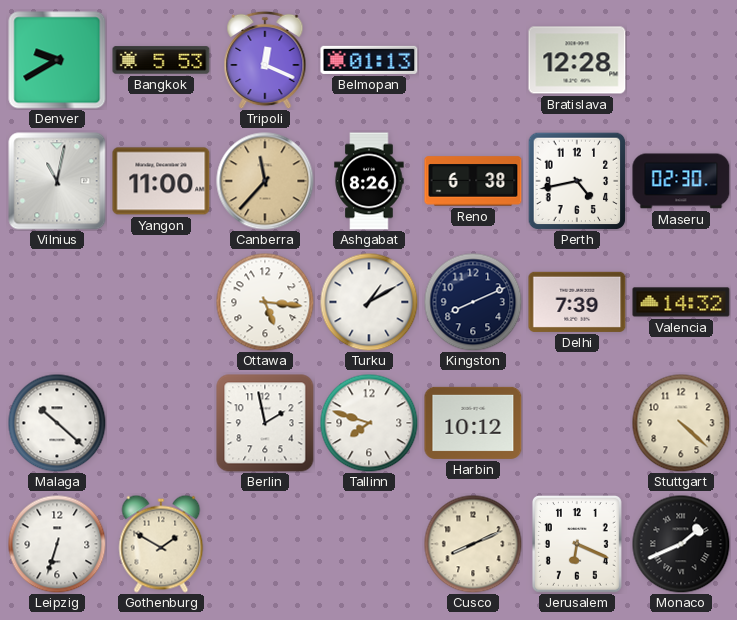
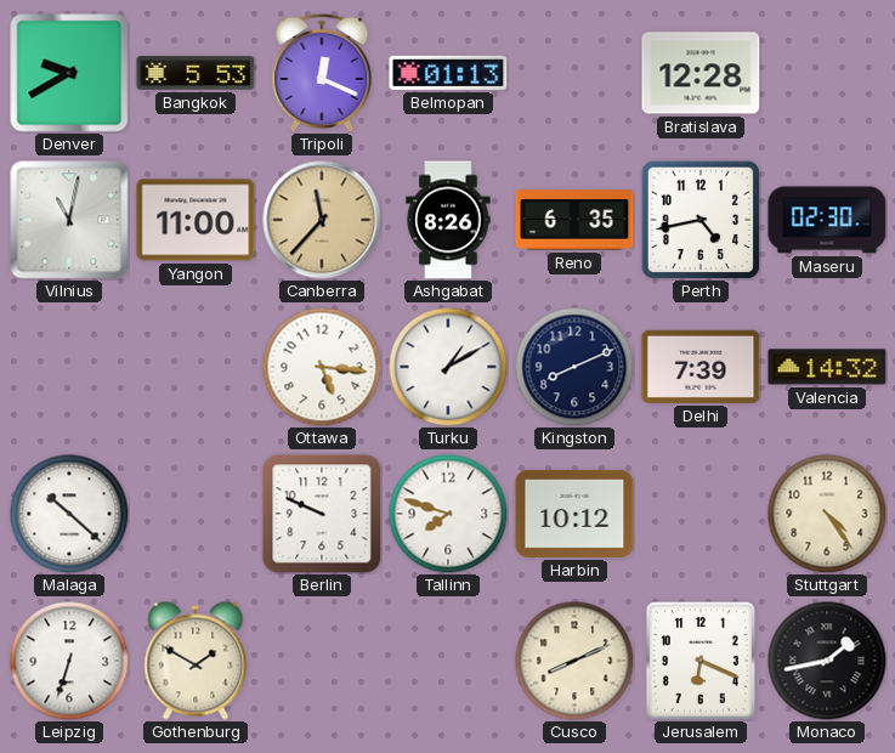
Reno: 6:38 -> 6:35 (574, 220)
Berlin: 1:58 -> 9:49 (322, 514)
Stuttgart: 4:22 -> 4:24 (827, 514)
Monaco: 1:41 -> 1:43 (827, 661)
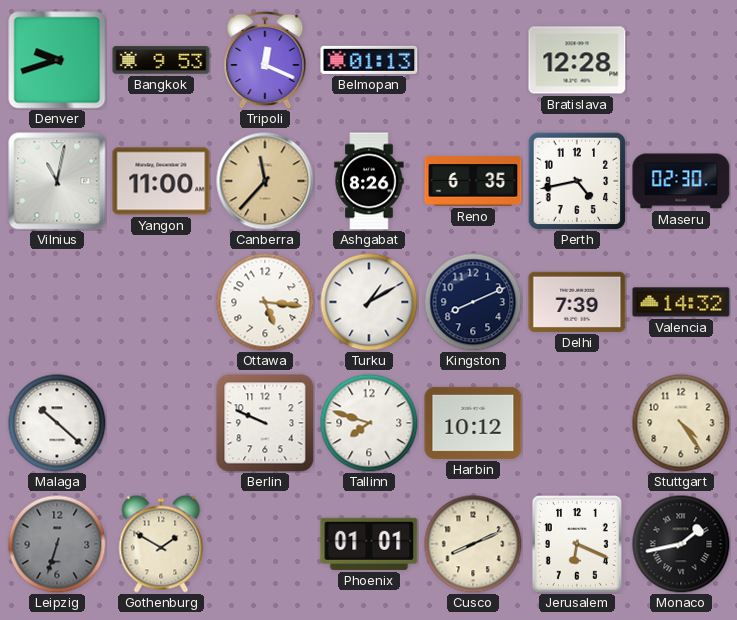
Denver: 9:40 -> 9:42 (57, 60)
Bangkok: 5:53 -> 9:53 (161, 60)
Leipzig dial: white -> grey (57, 544)
Phoenix: none -> 01:01 (369, 544)
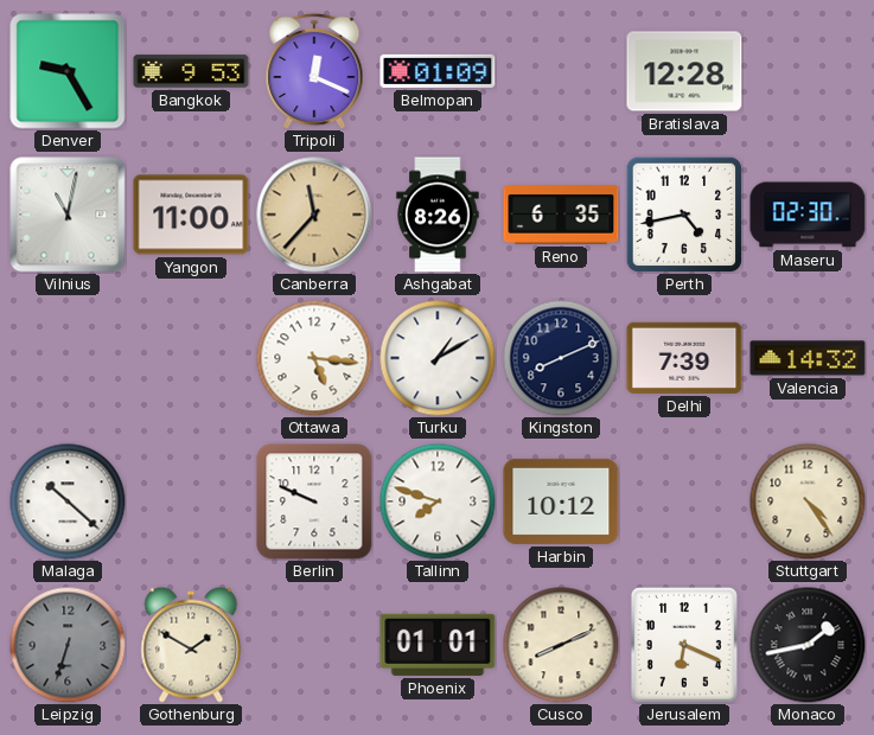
Denver: 9:42 -> 9:25 (68, 71)
Belmopan: 01:13 -> 01:09 (438, 71)
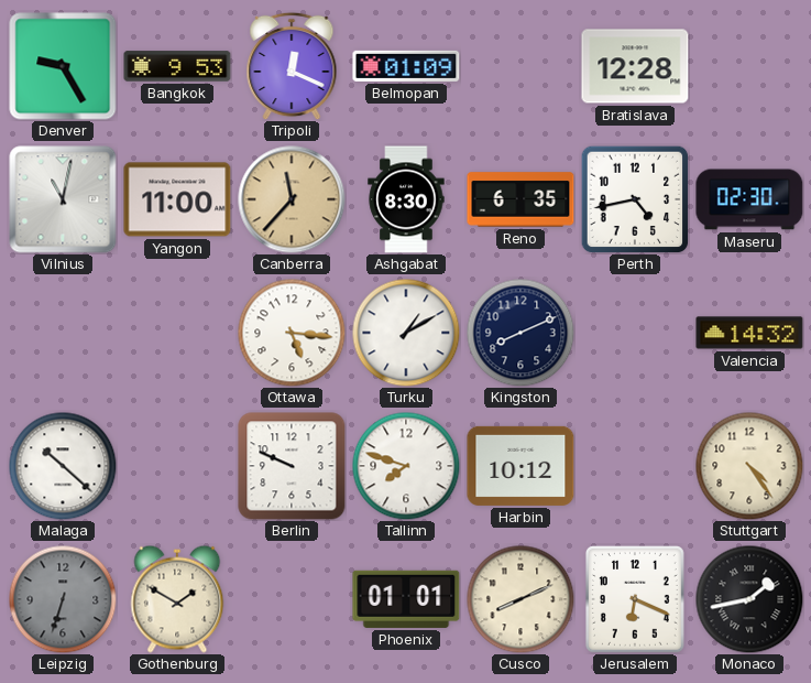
Ashgabat: 8:26 -> 8:30 (406, 199)
Delhi: 7:39 -> none (684, 358)
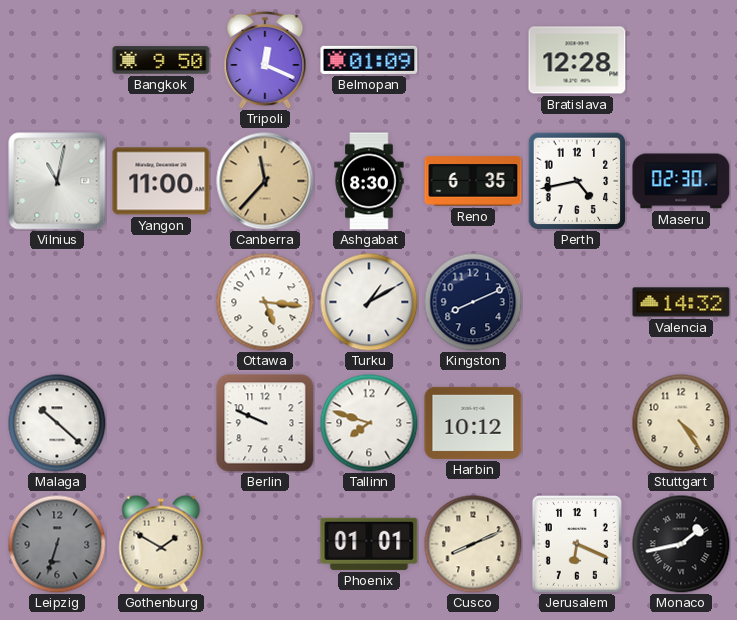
Denver: 9:25 -> none (63, 66)
Bangkok: 9:53 -> 9:50 (161, 60)
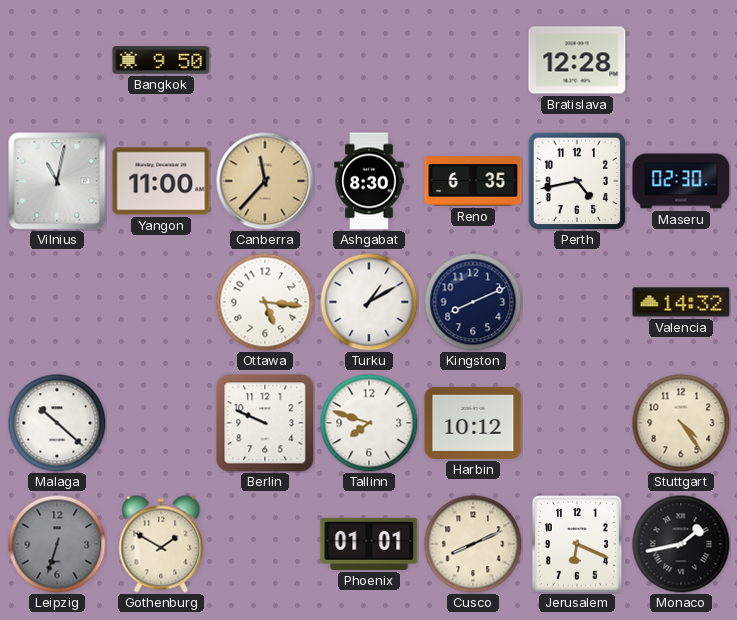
Tripoli: 12:19 -> none (265, 60)
Belmopan: 01:09 -> none (369, 60)
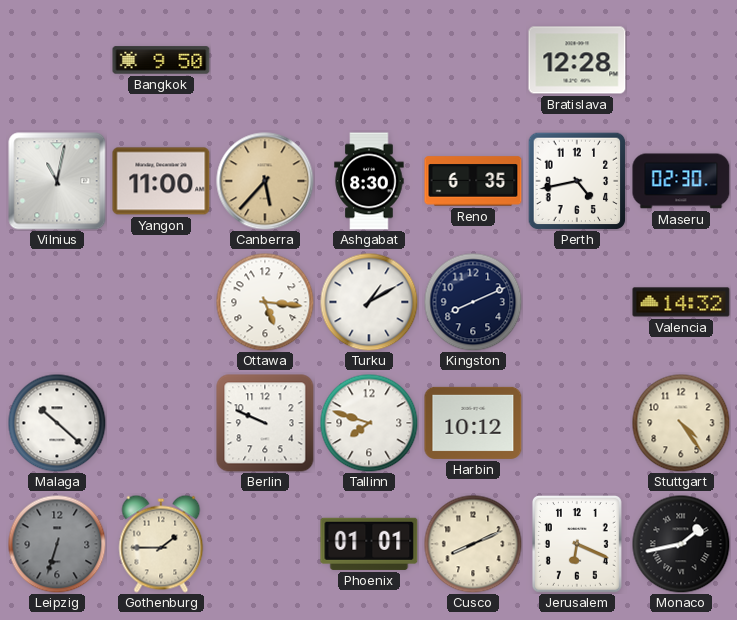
Canberra: 11:37 -> 5:37 (265, 181)
Gothenburg: 1:50 -> 1:45 (161, 544)
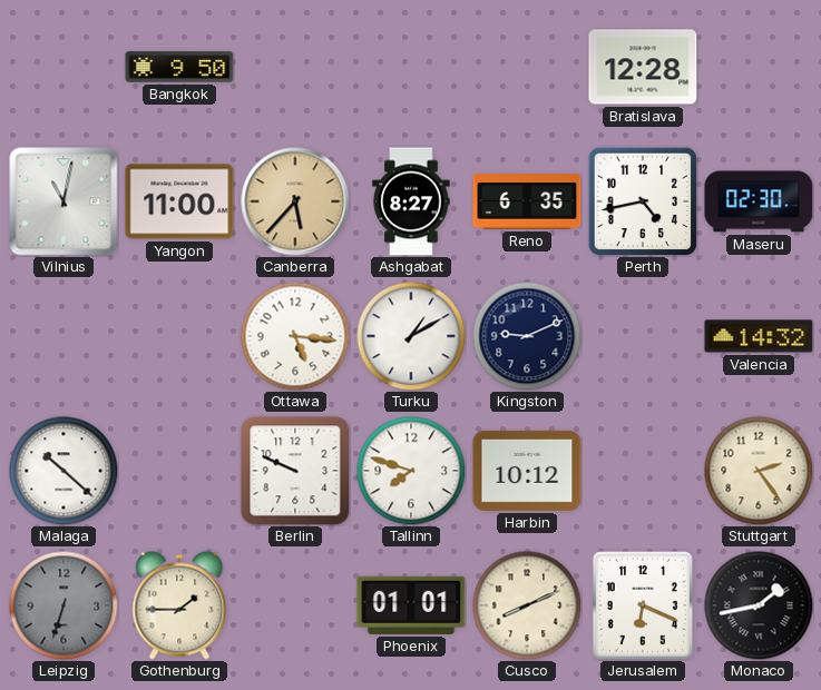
Ashgabat: 8:30 -> 8:27 (411, 201)
Kingston: 8:11 -> 9:11 (527, 336)
Stuttgart: 4:24 -> 2:24 (759, 471)
